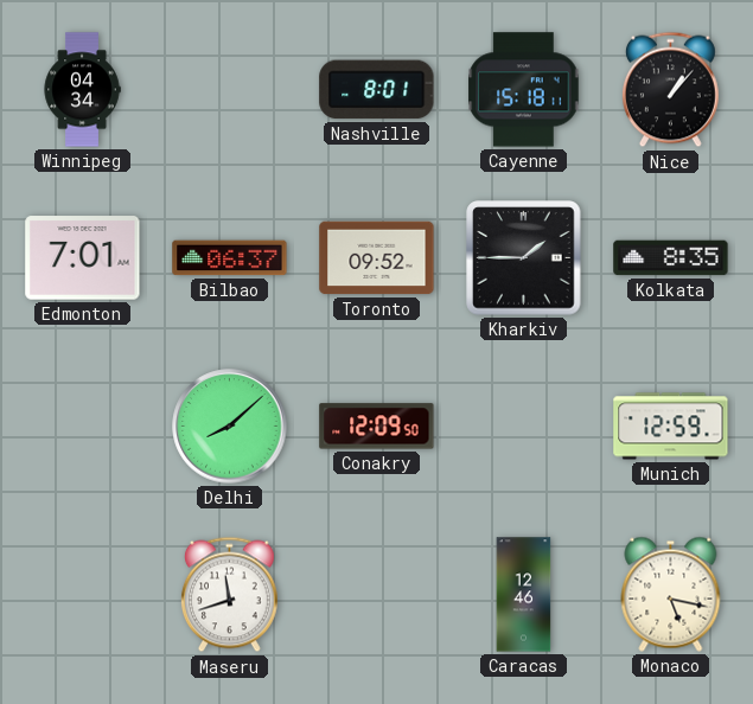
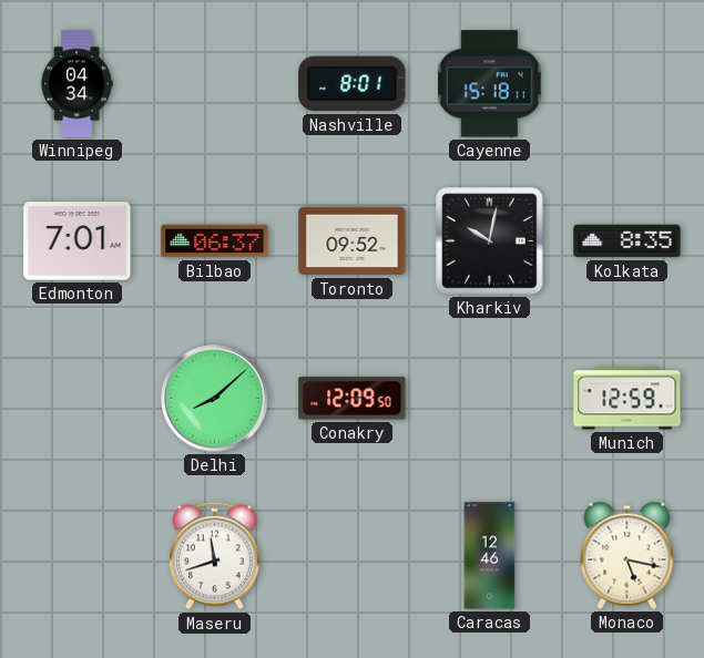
Nice: 1:07 -> none (670, 90)
Kharkiv: 1:45 -> 10:02 (490, 241)
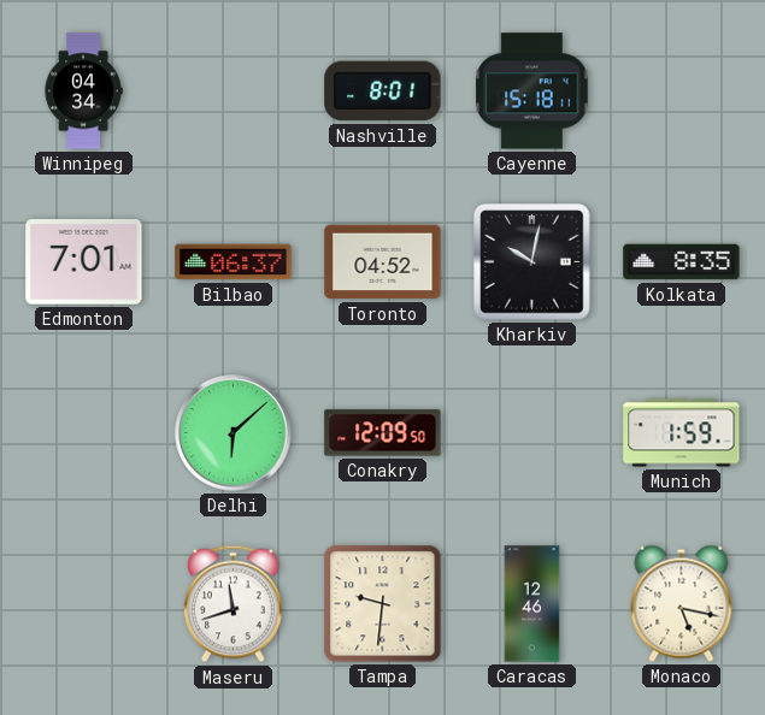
Toronto: 09:52 -> 04:52 (383, 262)
Delhi: 8:08 -> 6:08 (234, 433)
Munich: 12:59 -> 1:59 (682, 433)
Tampa: none -> 9:31 (383, 604)
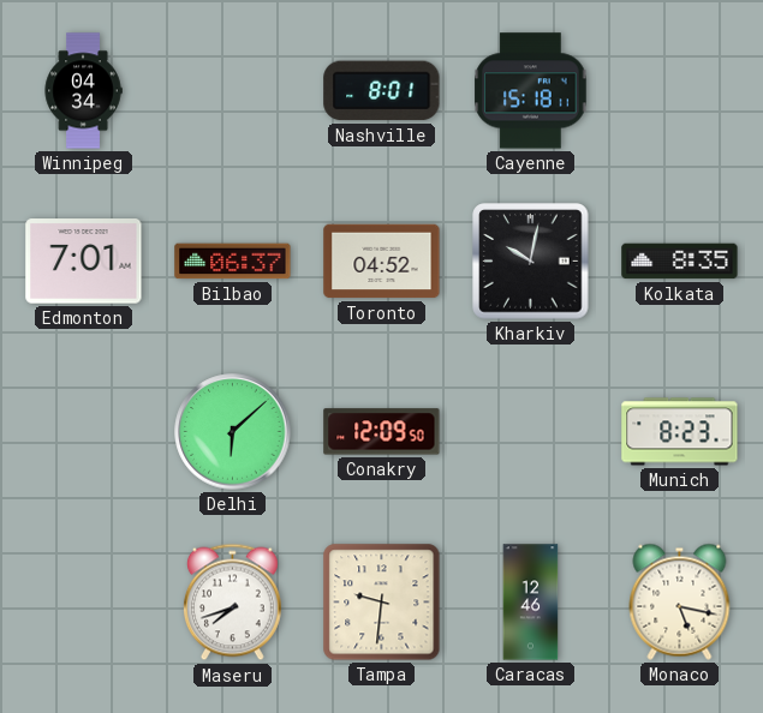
Munich: 1:59 -> 8:23 (680, 432)
Maseru: 11:42 -> 7:42 (232, 603)
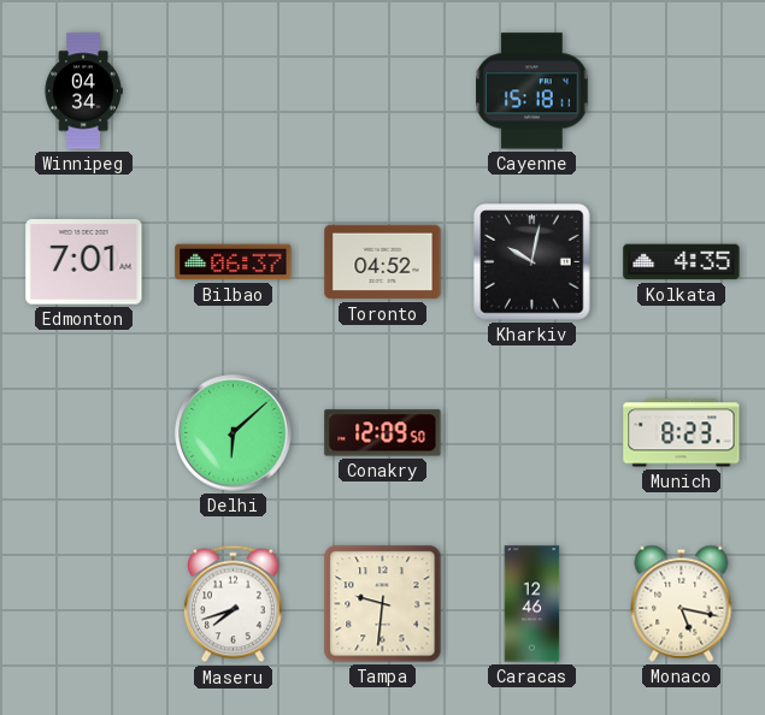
Nashville: 8:01 -> none (382, 91)
Kolkata: 8:35 -> 4:35 (682, 262)
